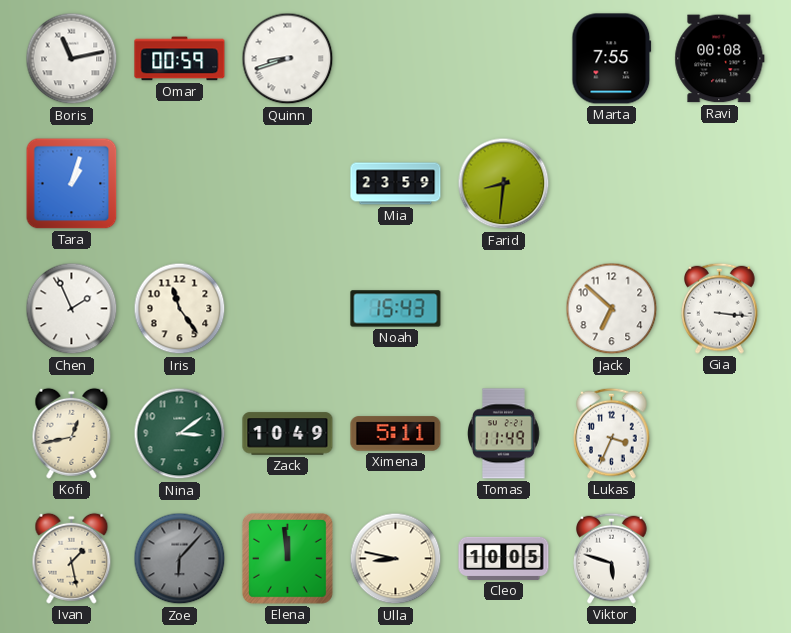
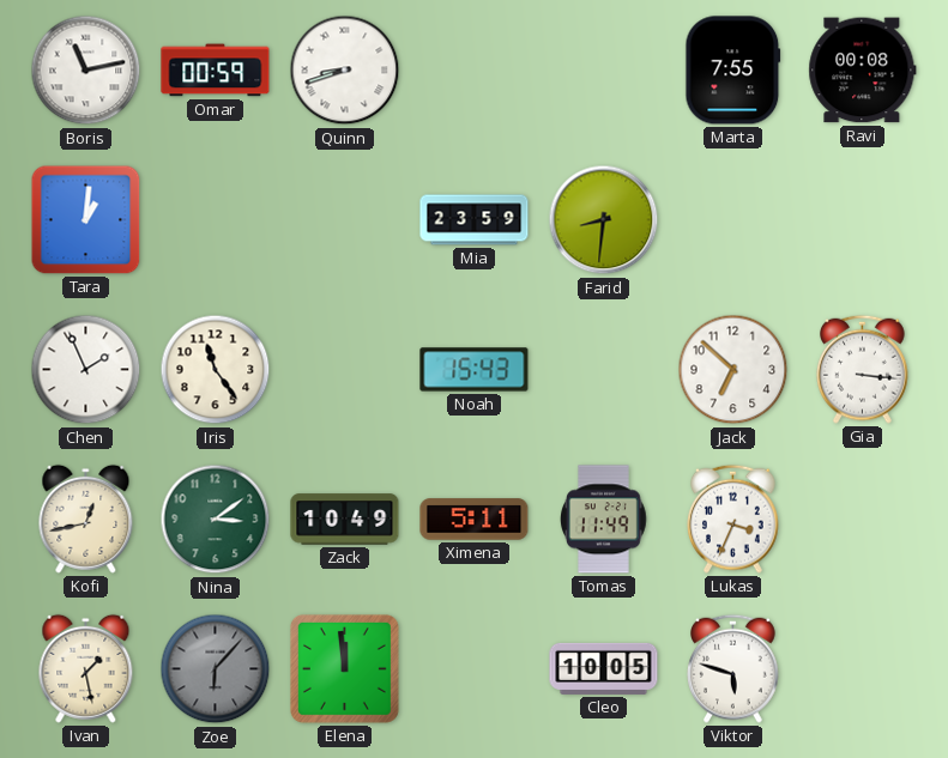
Tara: 1:03 -> 1:01 (86, 220)
Ulla: 8:47 -> none (396, 559)
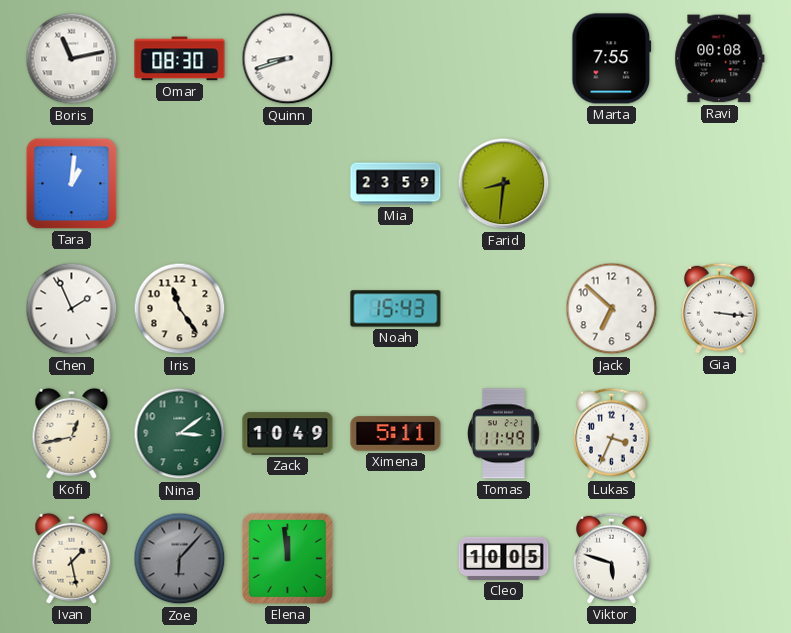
Omar: 00:59 -> 08:30 (180, 59)
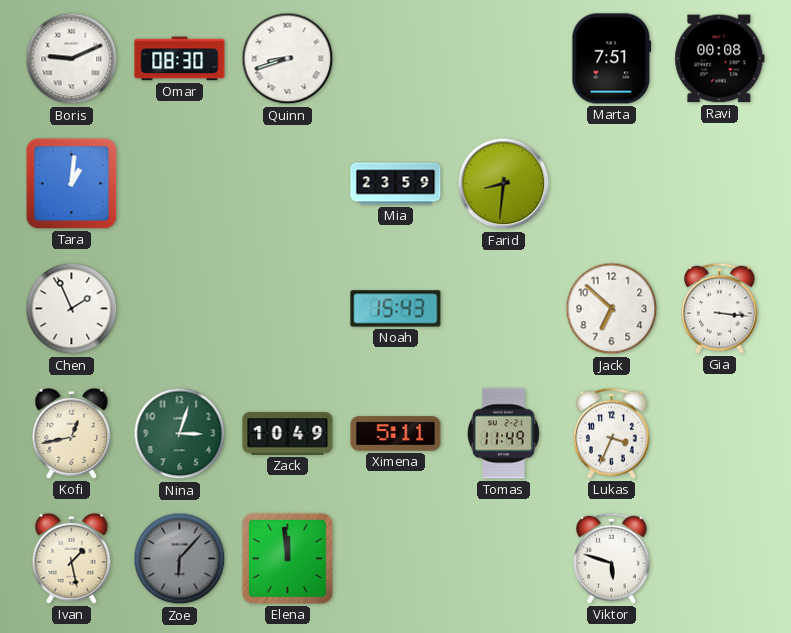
Boris: 11:13 -> 9:11 (72, 59)
Marta: 7:55 -> 7:51 (612, 59)
Iris: 11:24 -> none (180, 309)
Nina: 3:09 -> 3:03 (180, 434)
Cleo: 10:05 -> none (504, 558)
